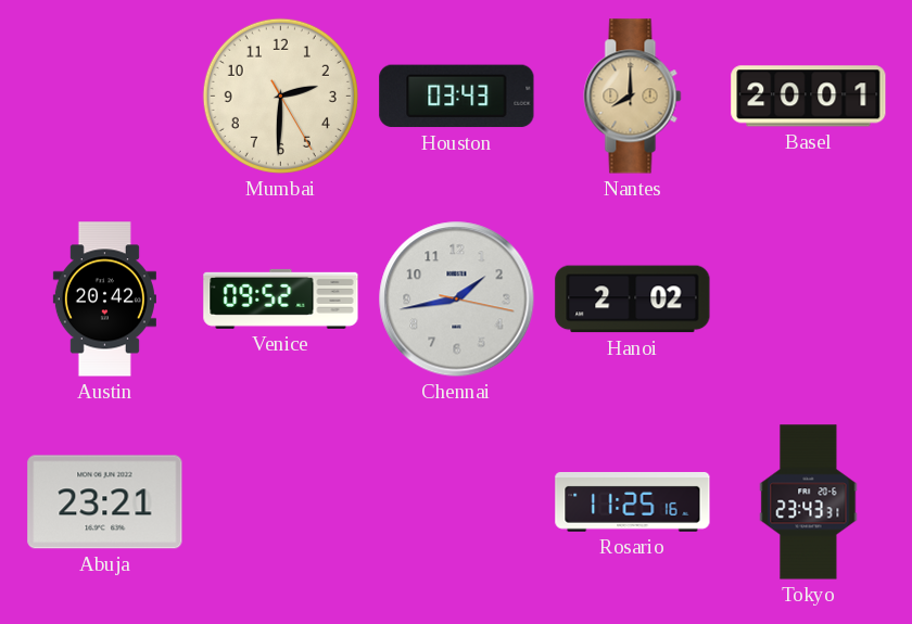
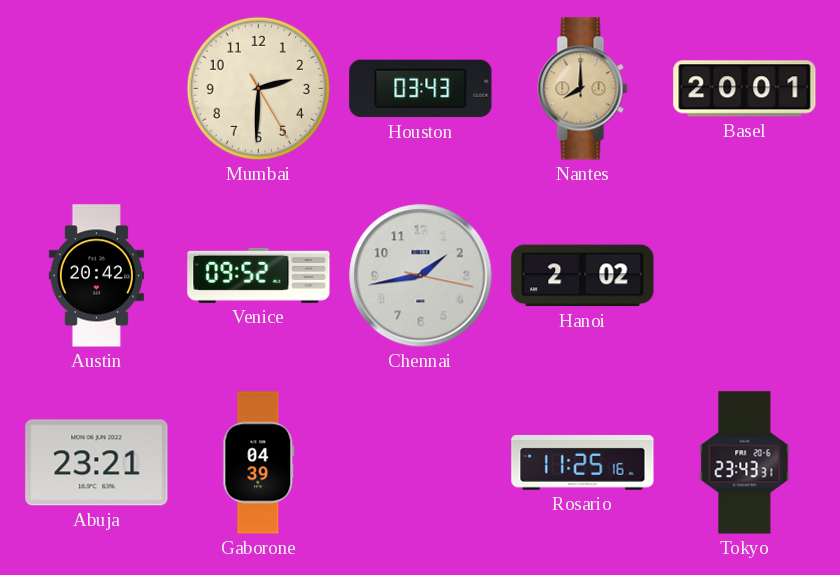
Gaborone: none -> 04:39 (259, 463)
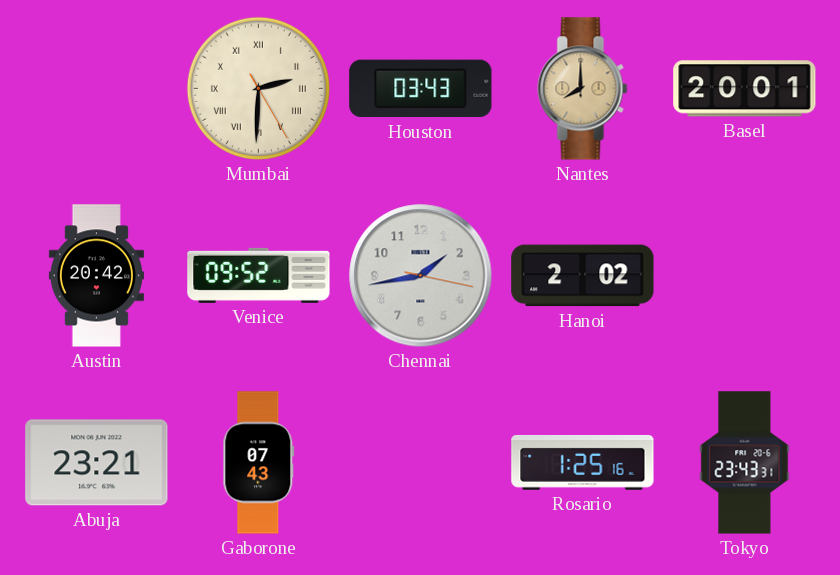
Mumbai numerals: Arabic -> Roman (258, 88)
Gaborone: 04:39 -> 07:43 (259, 463)
Rosario: 11:25 -> 1:25 (583, 462)
